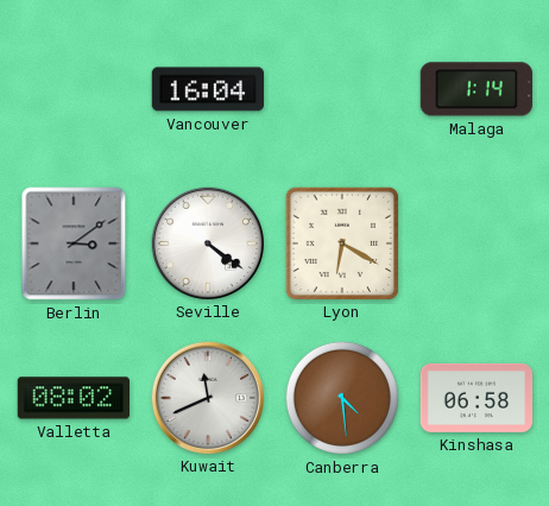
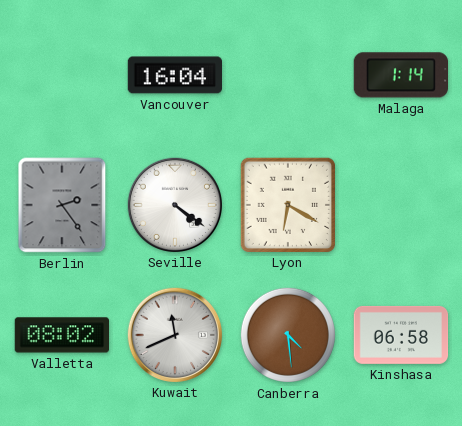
Berlin: 3:09 -> 2:24 (62, 205)
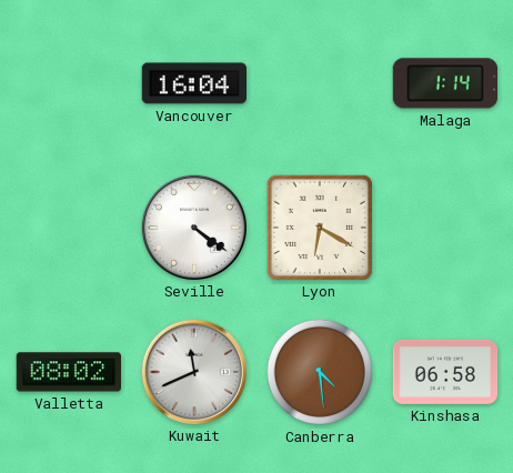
Berlin: 2:24 -> none (62, 205)
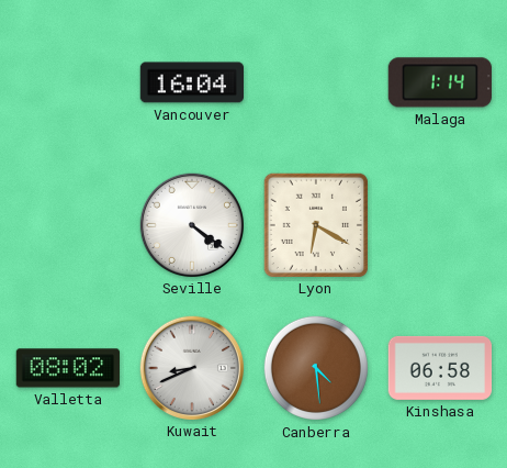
Kuwait: 11:41 -> 8:41 (191, 367)
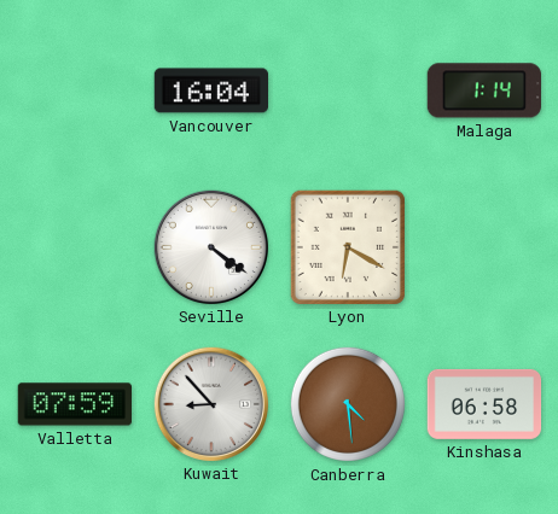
Valletta: 08:02 -> 07:59 (74, 404)
Kuwait: 8:41 -> 8:53 (210, 403)
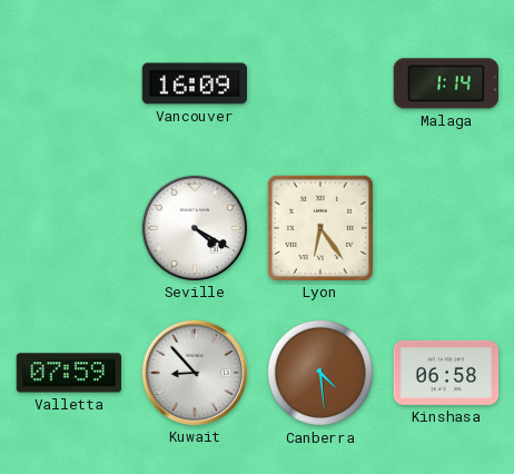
Vancouver: 16:04 -> 16:09 (195, 83)
Seville: 4:21 -> 4:20 (194, 227)
Lyon: 6:20 -> 6:24 (319, 227)
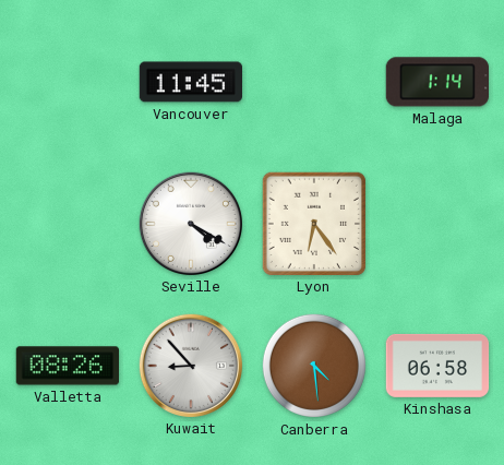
Vancouver: 16:09 -> 11:45 (191, 82)
Valletta: 07:59 -> 08:26 (67, 366)
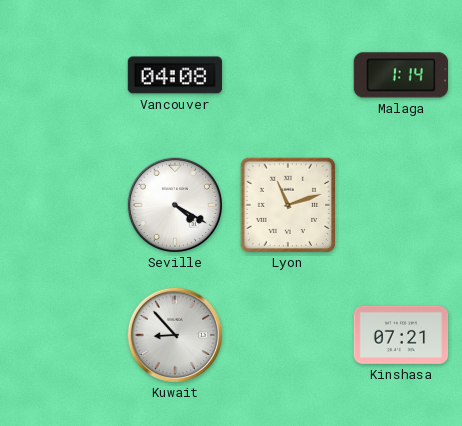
Vancouver: 11:45 -> 04:08 (175, 75)
Lyon: 6:24 -> 11:12 (287, 204)
Valletta: 08:26 -> none (67, 366)
Canberra: 4:29 -> none (314, 366)
Kinshasa: 06:58 -> 07:21 (401, 335)
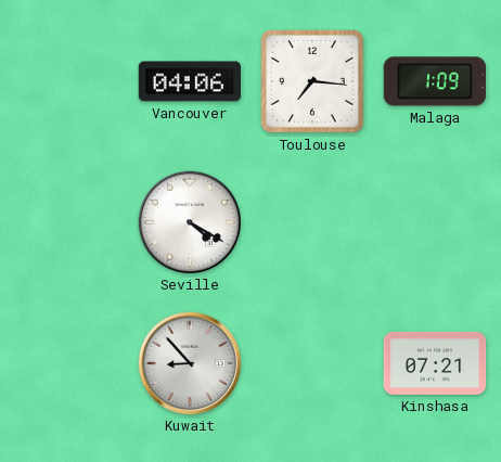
Vancouver: 04:08 -> 04:06 (190, 81)
Toulouse: none -> 7:16 (313, 82)
Malaga: 1:14 -> 1:09 (434, 81)
Lyon: 11:12 -> none (287, 204)
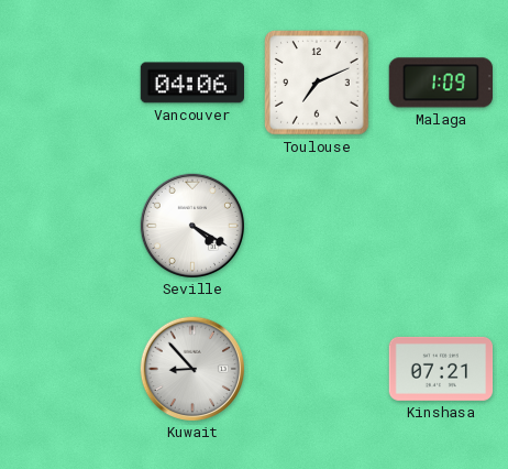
Toulouse: 7:16 -> 7:11 (318, 84)
